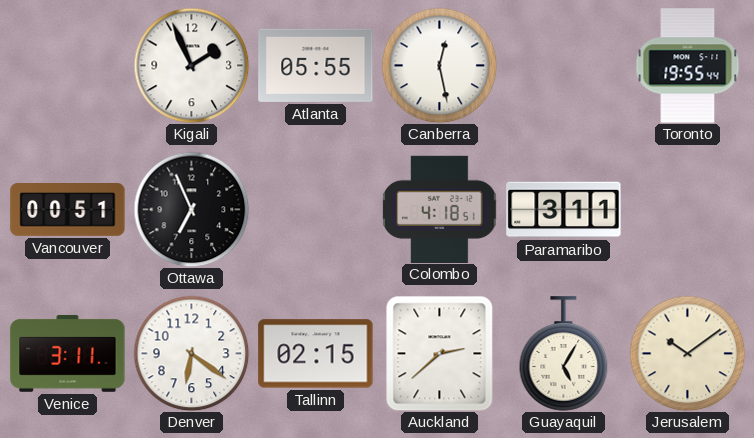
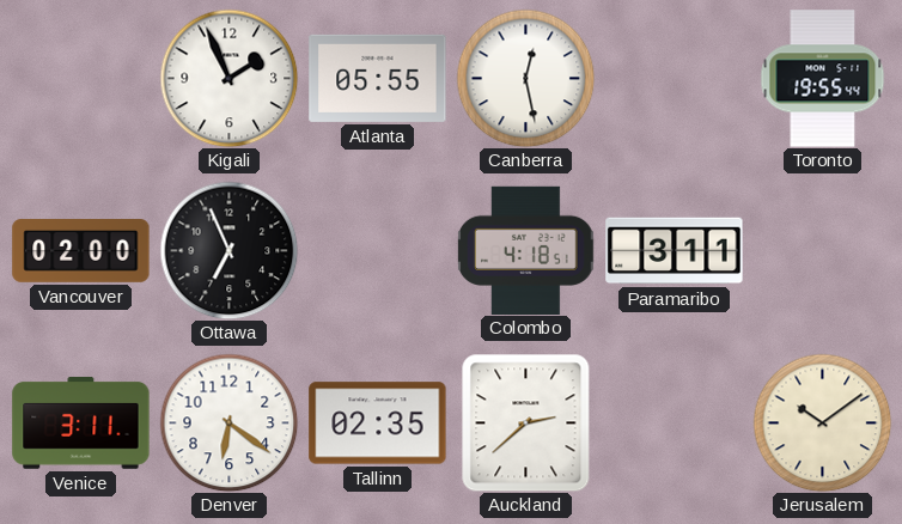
Vancouver: 00:51 -> 02:00 (81, 251)
Tallinn: 02:15 -> 02:35 (378, 424)
Guayaquil: 5:05 -> none (564, 354)
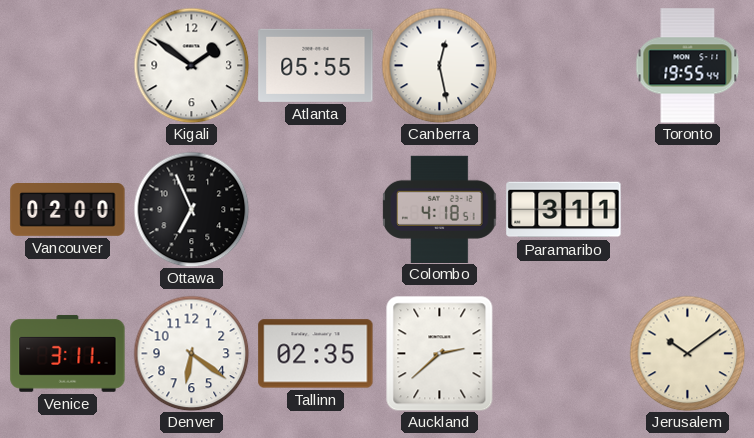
Kigali: 1:56 -> 1:51 (191, 65)
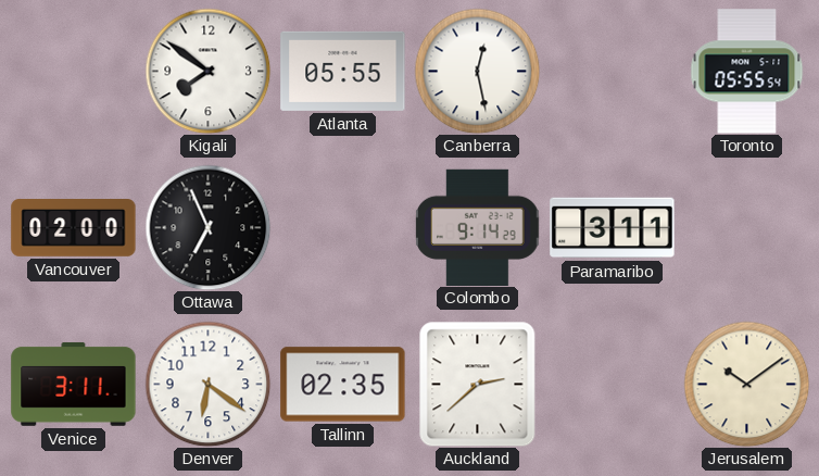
Kigali: 1:51 -> 7:51 (207, 71)
Toronto: 19:55 -> 05:55 (747, 72)
Colombo: 4:18 -> 9:14 (478, 227)
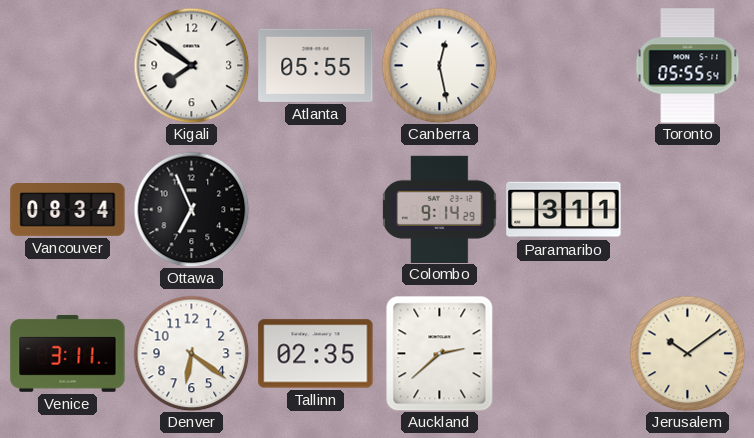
Vancouver: 02:00 -> 08:34 (68, 210)
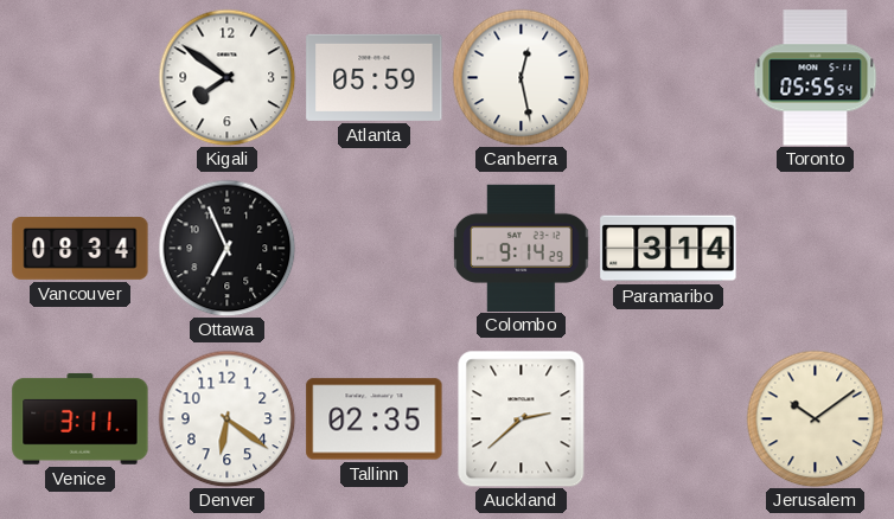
Atlanta: 05:55 -> 05:59 (375, 77)
Paramaribo: 3:11 -> 3:14 (669, 249)
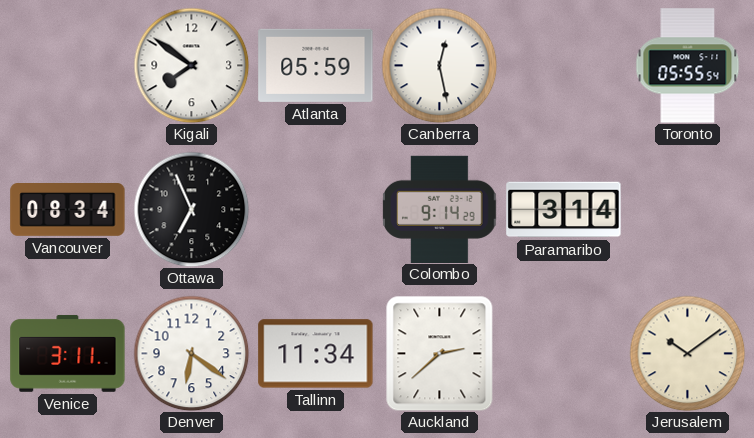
Tallinn: 02:35 -> 11:34 (316, 354)
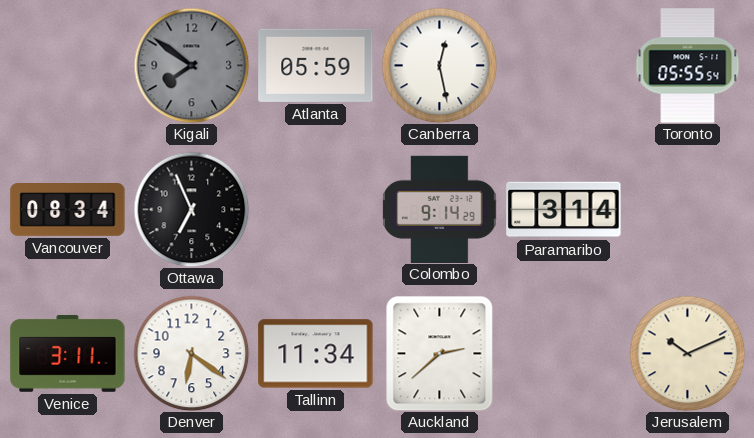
Kigali dial: white -> grey (191, 65)
Jerusalem: 10:09 -> 10:11 (687, 353)
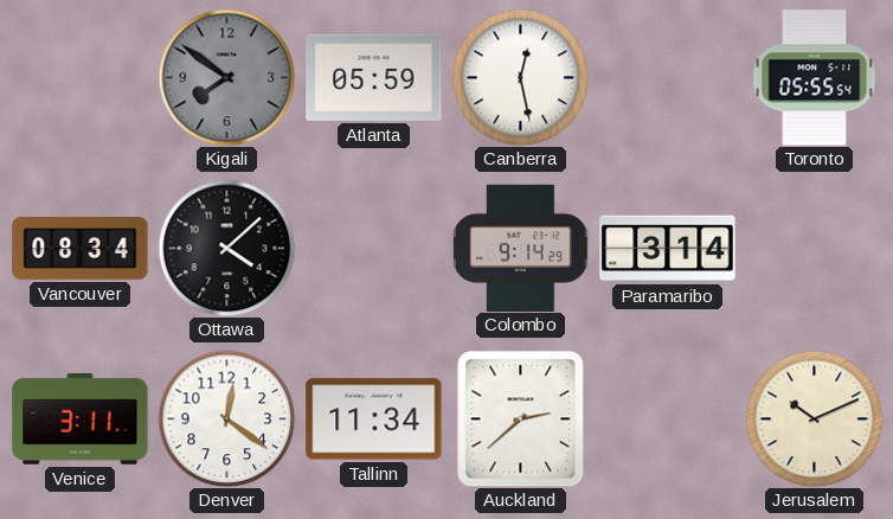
Ottawa: 6:56 -> 4:08 (226, 248)
Denver: 6:21 -> 12:21 (226, 418)
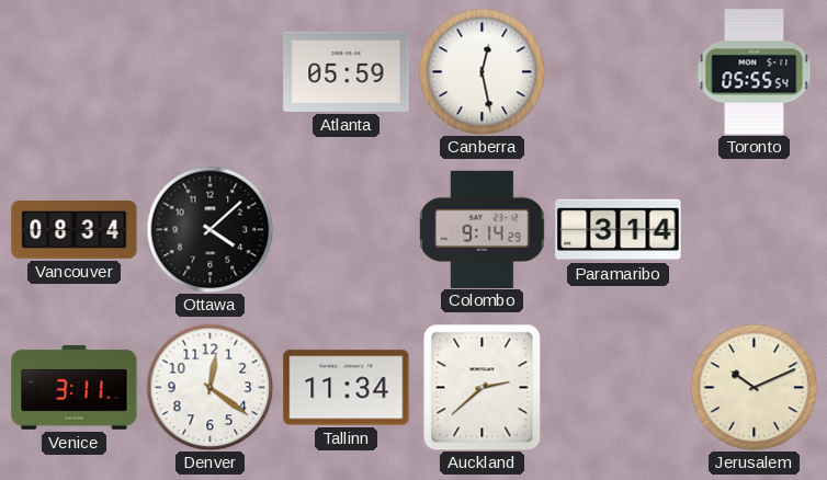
Kigali: 7:51 -> none (226, 77)
